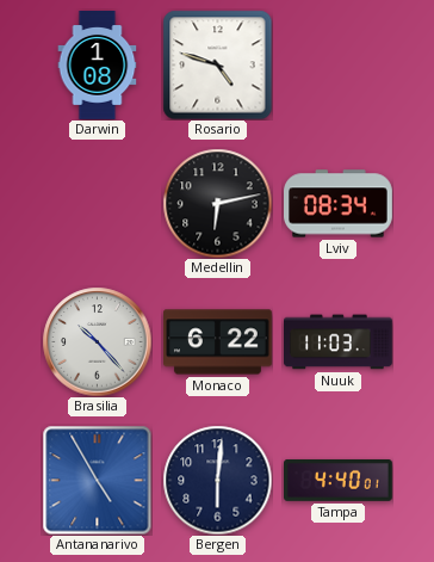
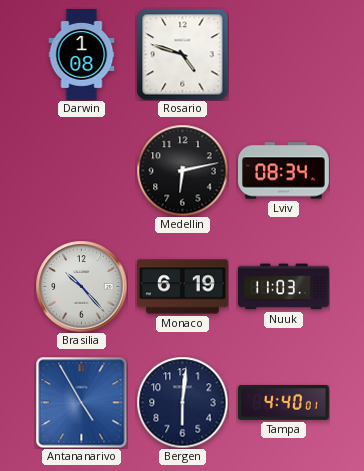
Monaco: 6:22 -> 6:19 (183, 287)
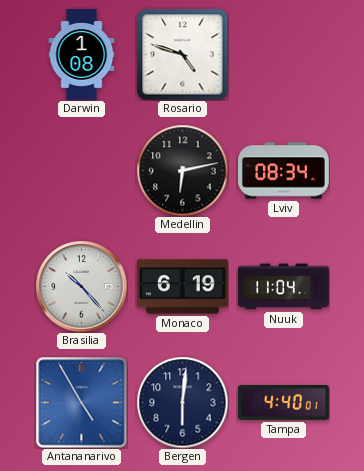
Nuuk: 11:03 -> 11:04 (284, 287)
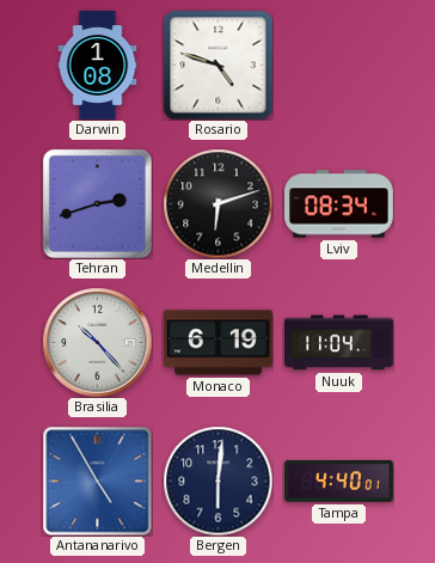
Tehran: none -> 2:42 (97, 203)
Medellin: 6:13 -> 6:12 (217, 203)
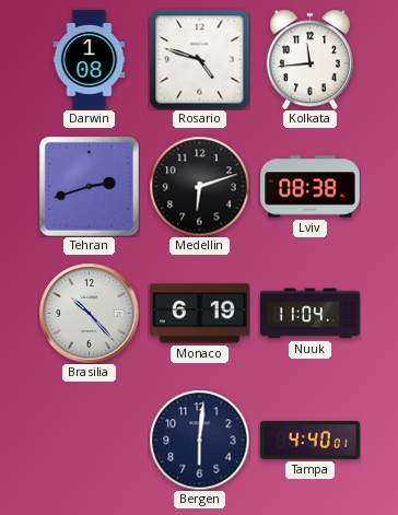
Kolkata: none -> 11:44 (309, 59)
Lviv: 08:34 -> 08:38 (311, 187)
Antananarivo: 4:55 -> none (97, 481)
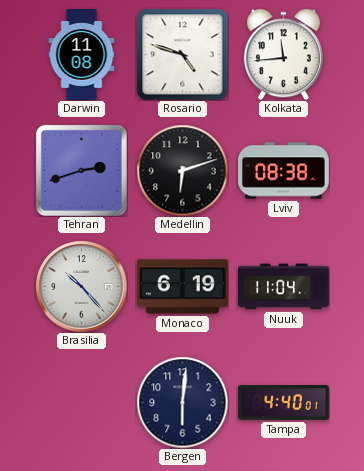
Darwin: 1:08 -> 11:08 (82, 55)
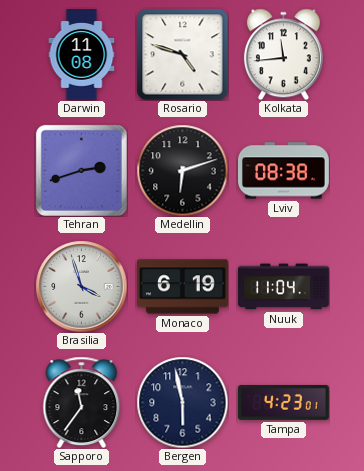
Brasilia: 10:23 -> 3:57 (81, 286)
Sapporo: none -> 11:36 (82, 402)
Bergen: 6:01 -> 5:58 (182, 402)
Tampa: 4:40 -> 4:23 (284, 402)
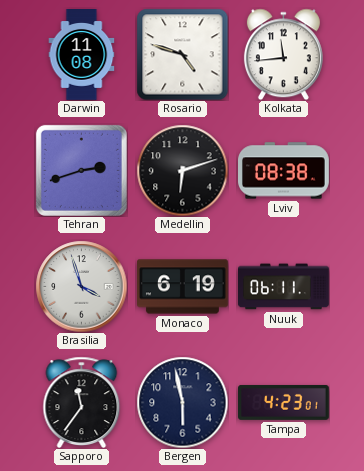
Nuuk: 11:04 -> 06:11 (284, 287)
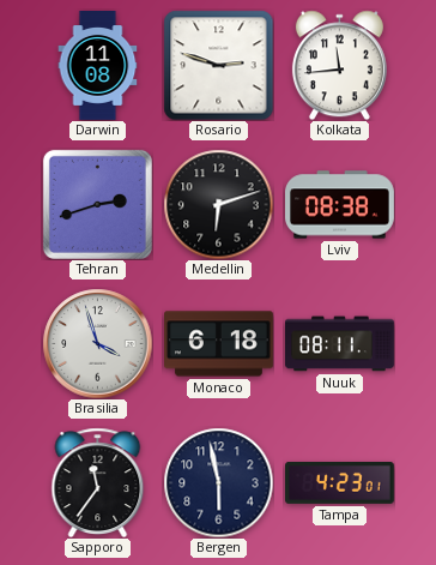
Rosario: 4:48 -> 2:48 (218, 65)
Monaco: 6:19 -> 6:18 (219, 344)
Nuuk: 06:11 -> 08:11 (340, 344)
